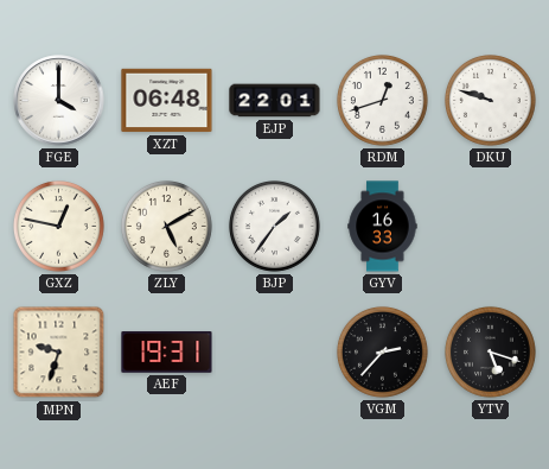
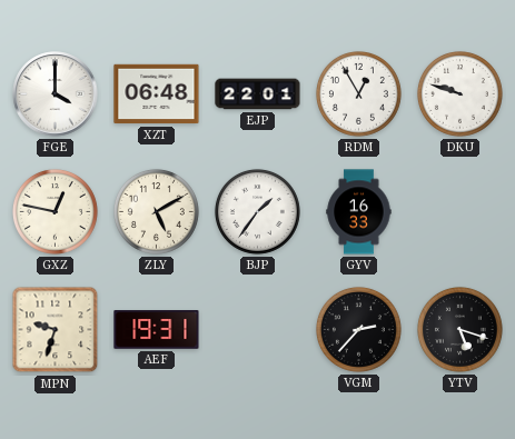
RDM: 12:42 -> 12:55 (358, 93)
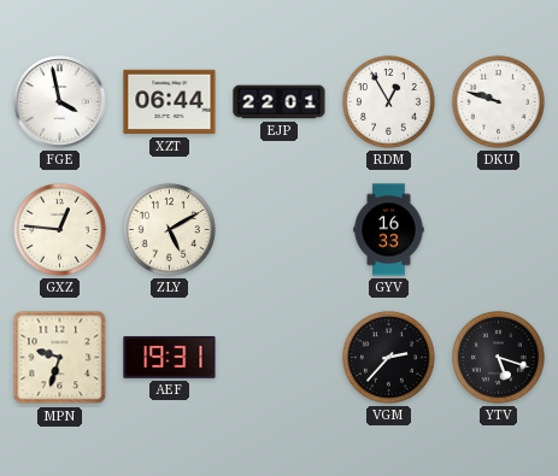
FGE: 4:00 -> 3:58 (60, 102)
XZT: 06:48 -> 06:44 (170, 102)
GXZ: 12:47 -> 12:46 (59, 229)
BJP: 1:36 -> none (257, 211)
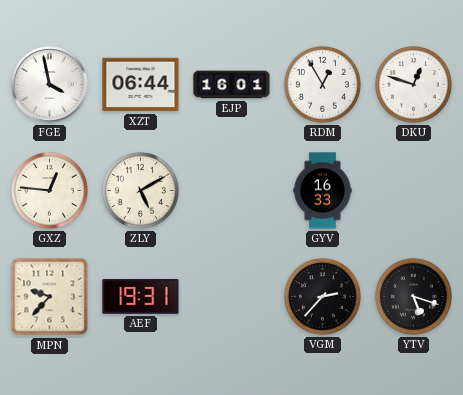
EJP: 22:01 -> 16:01 (232, 85)
DKU: 9:48 -> 12:48 (413, 84)
MPN: 9:33 -> 9:37 (50, 297)
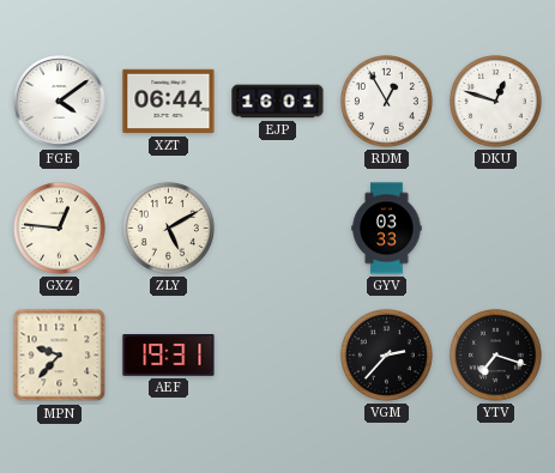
FGE: 3:58 -> 4:09 (60, 102)
GYV: 16:33 -> 03:33 (387, 229)
YTV: 5:18 -> 7:18 (495, 354)
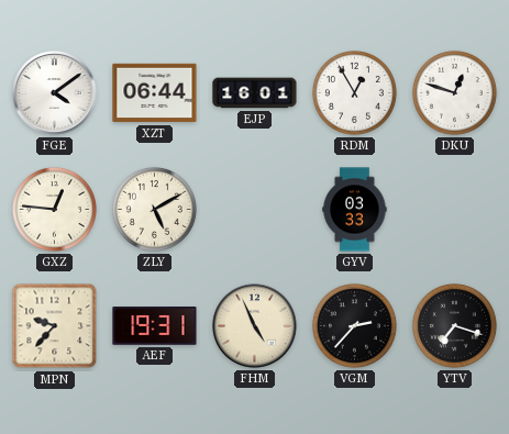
FHM: none -> 4:56 (255, 326)
